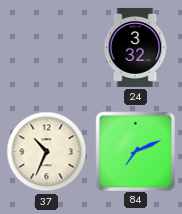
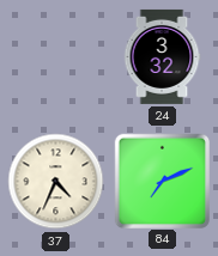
37: 10:34 -> 4:34 (56, 182)
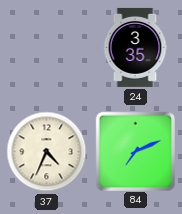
24: 3:32 -> 3:35 (135, 47)
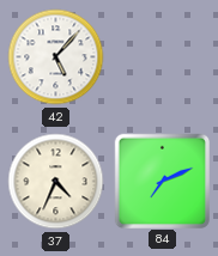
42: none -> 5:07 (56, 57)
24: 3:35 -> none (135, 47)
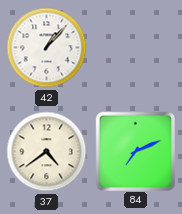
42: 5:07 -> 1:07 (47, 48)
37: 4:34 -> 4:39 (47, 152)
